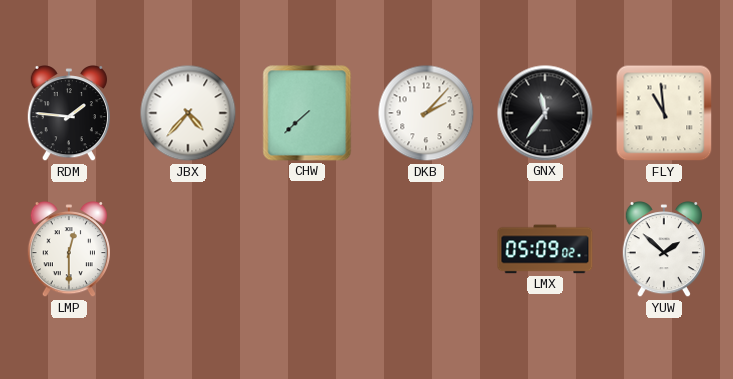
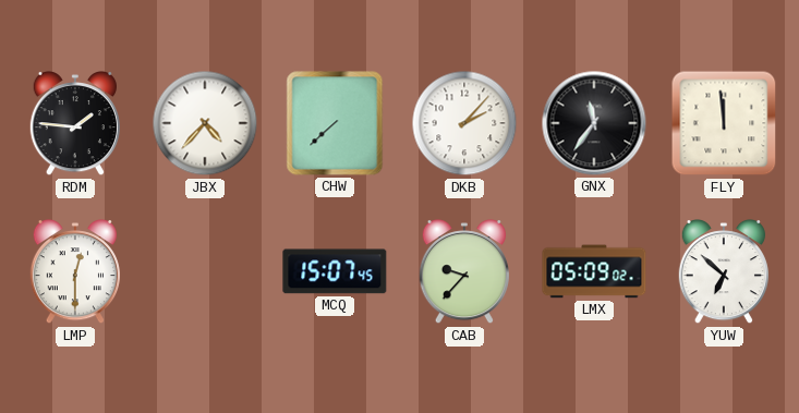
FLY: 10:59 -> 11:59 (724, 123)
MCQ: none -> 15:07 (335, 271)
CAB: none -> 9:37 (464, 272)
YUW: 1:52 -> 6:52 (724, 272)
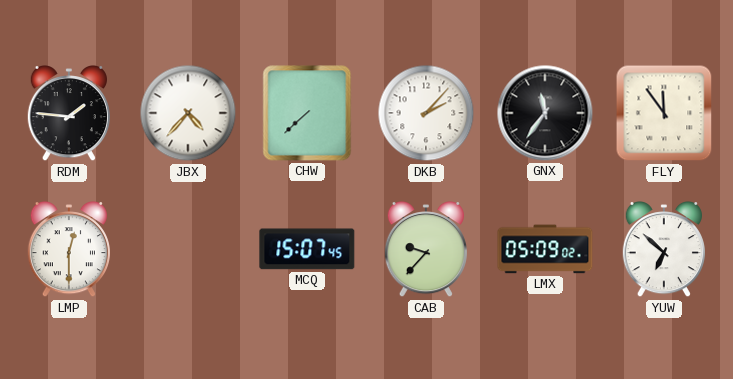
FLY: 11:59 -> 11:54 (664, 113)
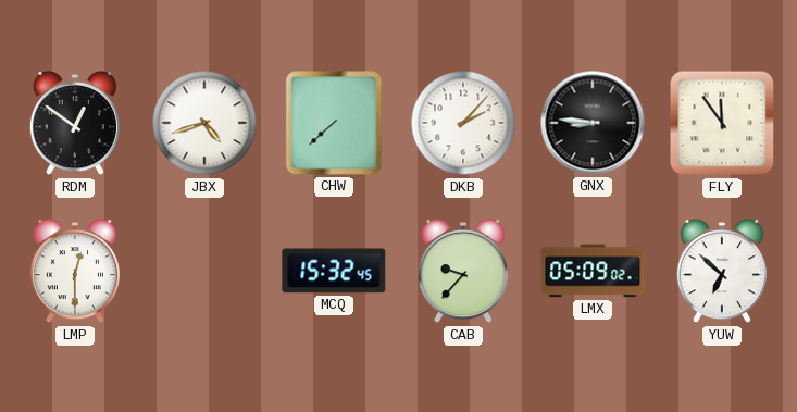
RDM: 1:46 -> 12:51 (75, 124)
JBX: 4:37 -> 4:42 (204, 123)
GNX: 11:36 -> 8:46 (593, 123)
MCQ: 15:07 -> 15:32 (334, 271)
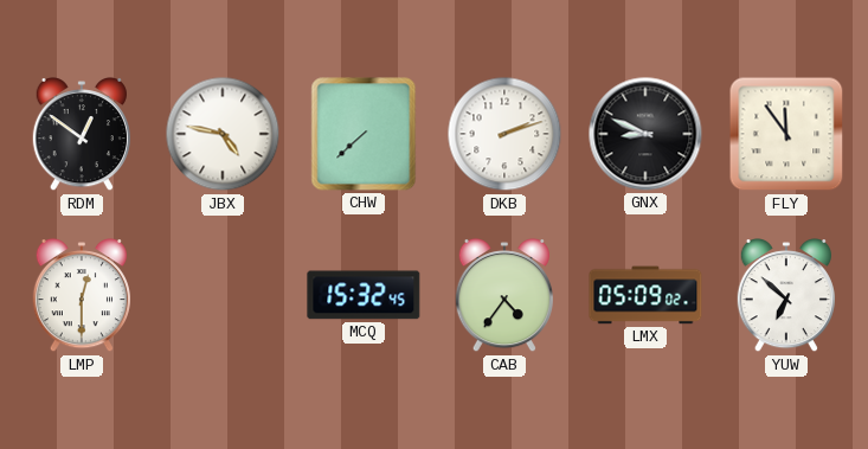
JBX: 4:42 -> 4:47 (223, 134)
DKB: 2:07 -> 2:12 (504, 134)
GNX: 8:46 -> 8:49 (645, 134)
CAB: 9:37 -> 4:36 (504, 296)
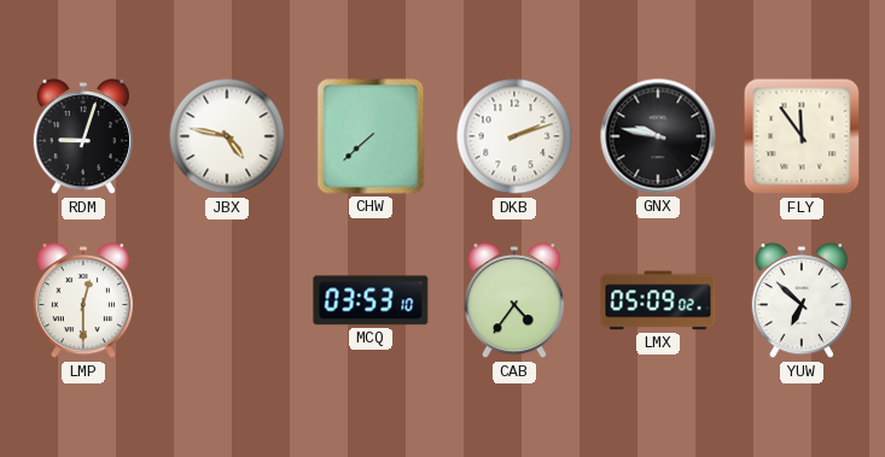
RDM: 12:51 -> 9:03 (83, 137)
GNX: 8:49 -> 9:47 (658, 136)
MCQ: 15:32 -> 03:53 (371, 300)
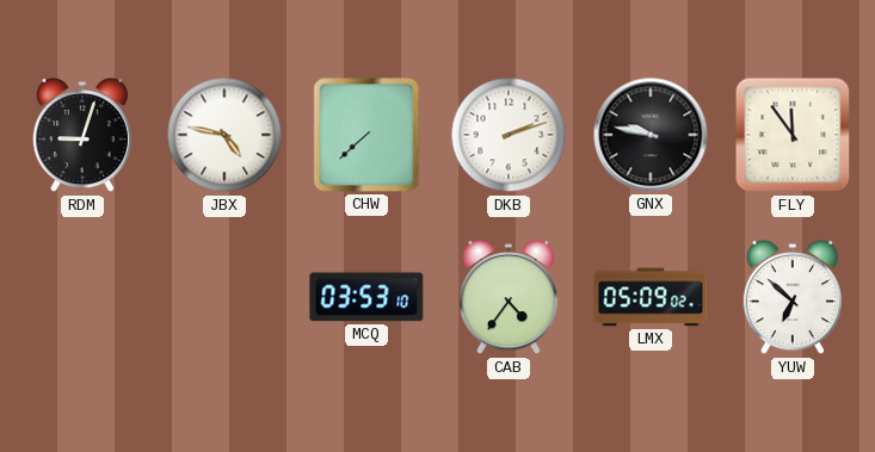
LMP: 12:30 -> none (83, 301)
